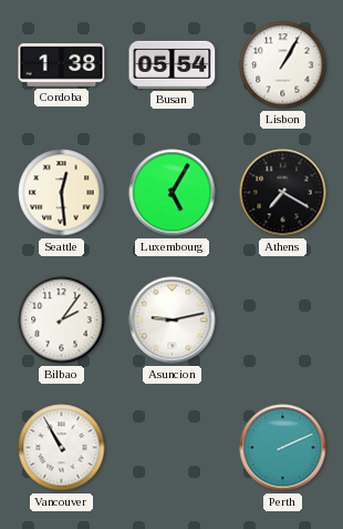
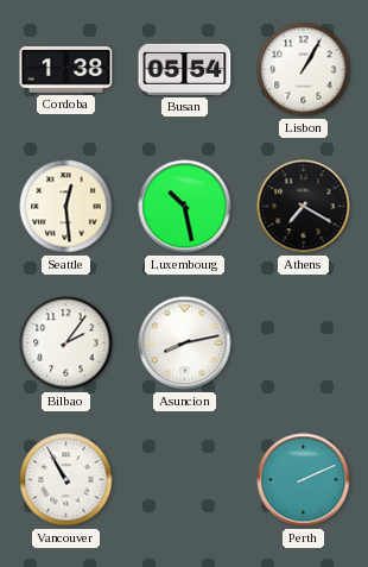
Luxembourg: 5:05 -> 10:28 (185, 207)
Asuncion: 9:13 -> 8:13 (185, 344)
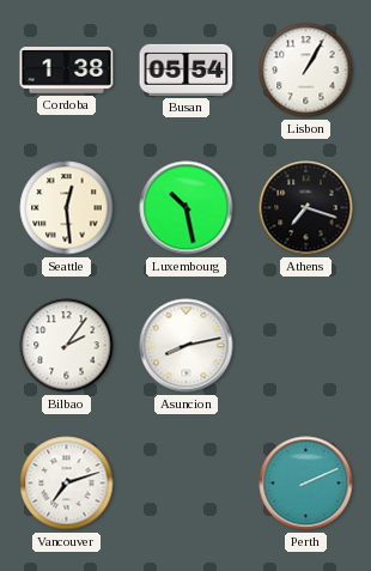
Athens: 7:20 -> 7:18 (306, 208)
Vancouver: 10:55 -> 7:12 (67, 484)
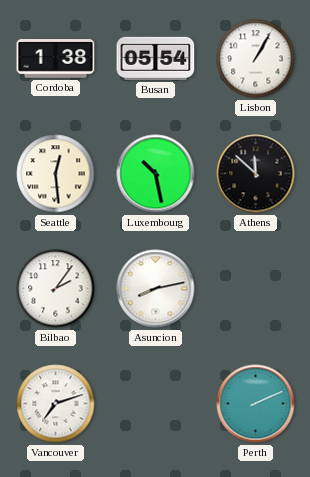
Athens: 7:18 -> 11:52 (256, 174)
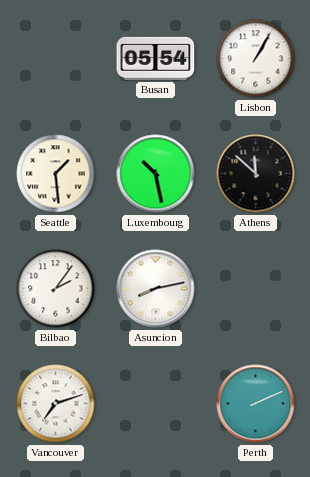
Cordoba: 1:38 -> none (56, 59)
Seattle: 12:29 -> 1:29 (56, 174)
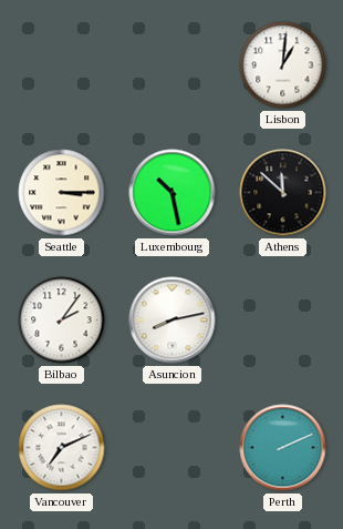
Busan: 05:54 -> none (156, 58)
Lisbon: 1:05 -> 1:01 (283, 65)
Seattle: 1:29 -> 3:15 (62, 193)
Vancouver: 7:12 -> 7:11 (62, 448)
